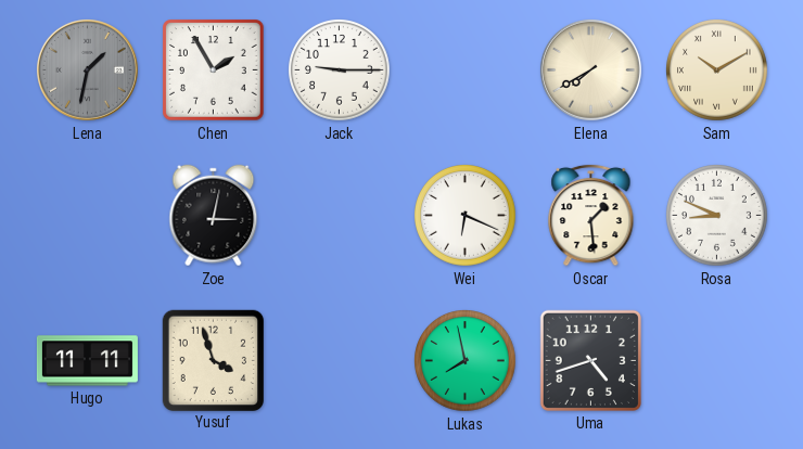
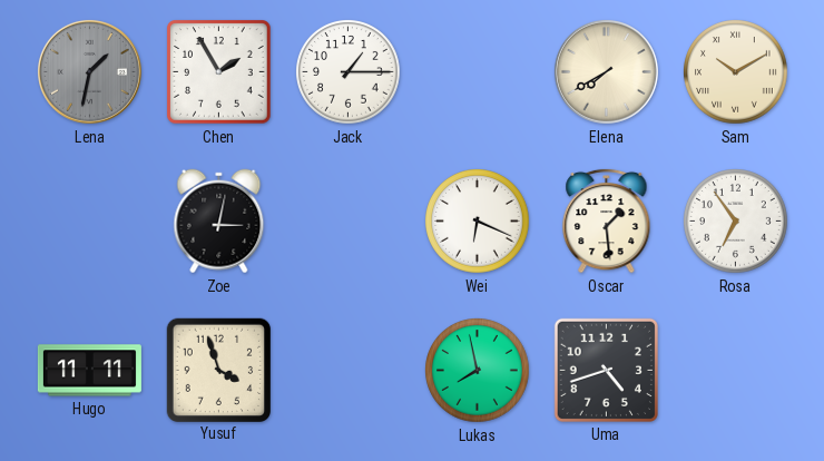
Jack: 9:15 -> 1:15 (349, 72)
Rosa: 8:49 -> 6:54 (736, 222)
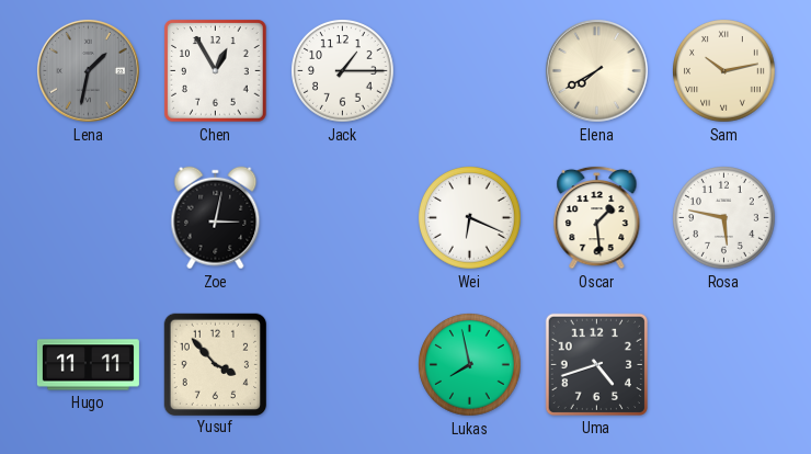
Chen: 1:55 -> 12:55 (216, 71)
Sam: 10:10 -> 10:13 (724, 71)
Rosa: 6:54 -> 5:47 (724, 218)
Yusuf: 3:57 -> 3:53 (215, 364)
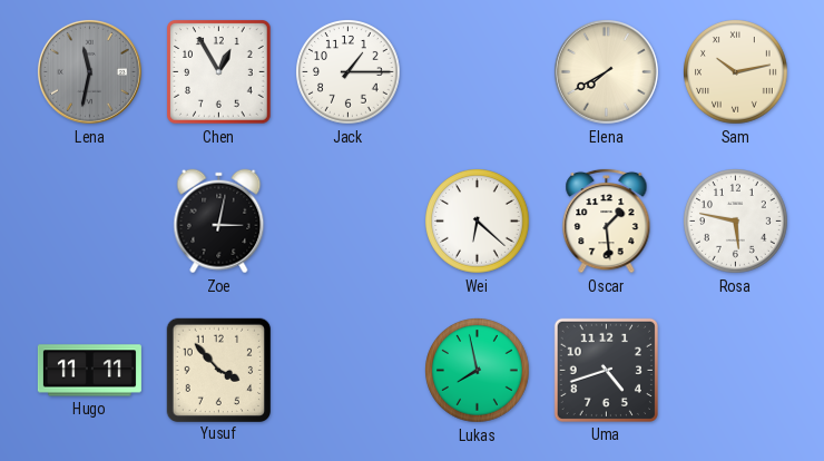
Lena: 1:32 -> 11:32 (89, 71)
Wei: 6:19 -> 6:22 (478, 222)
